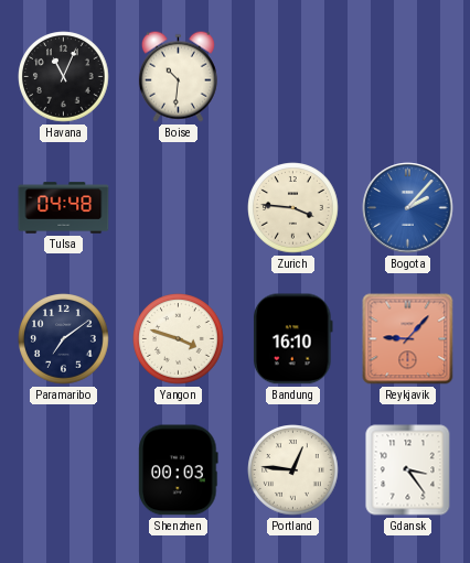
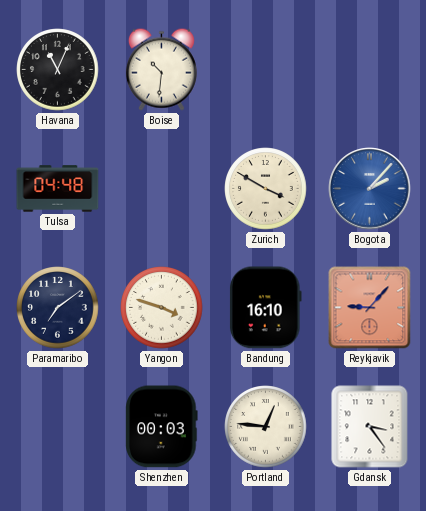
Zurich: 3:46 -> 3:50 (266, 189)
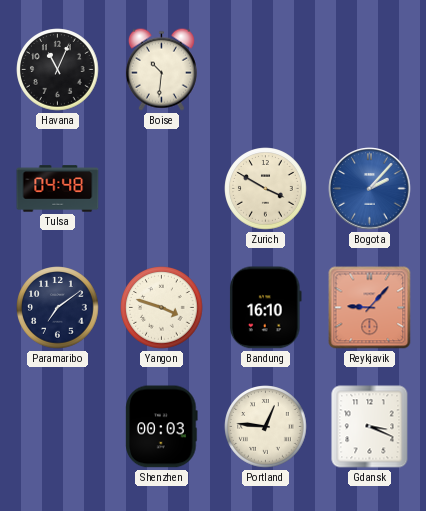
Gdansk: 3:24 -> 3:19 (370, 427)
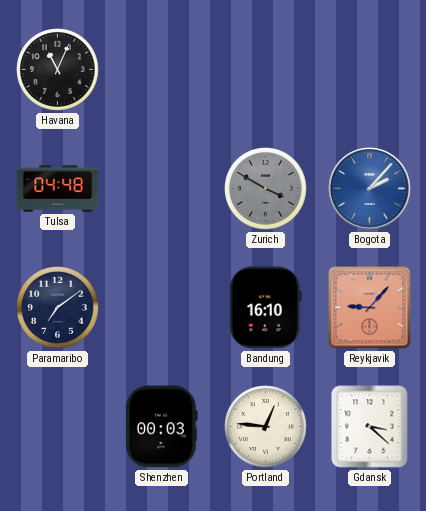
Boise: 10:31 -> none (161, 69)
Zurich dial: cream -> grey (266, 189)
Yangon: 3:48 -> none (162, 308)
Gdansk: 3:19 -> 3:22 (370, 427)
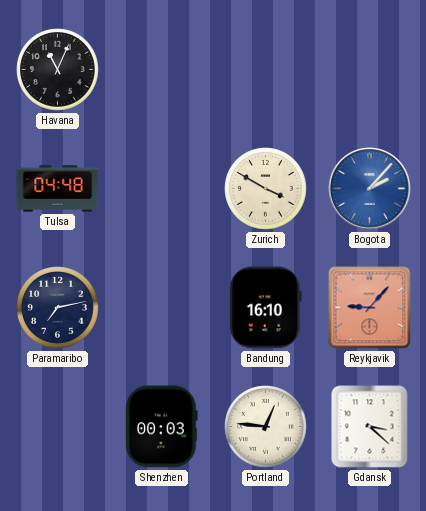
Zurich dial: grey -> cream (266, 189)
Paramaribo: 7:09 -> 7:13 (58, 308)
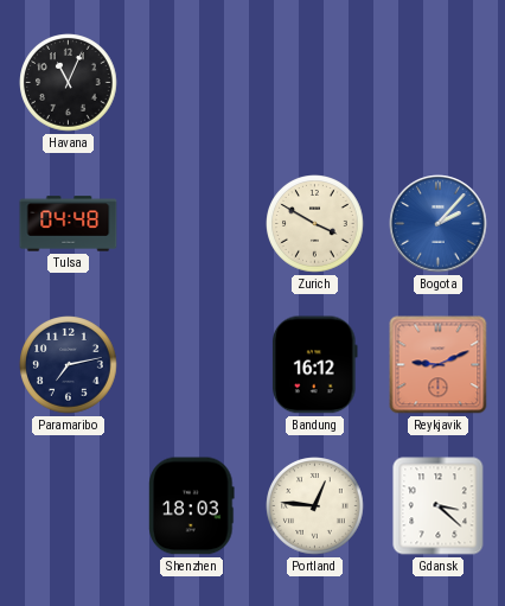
Bandung: 16:10 -> 16:12 (315, 365)
Reykjavik: 9:07 -> 9:11 (439, 365)
Shenzhen: 00:03 -> 18:03 (192, 506)
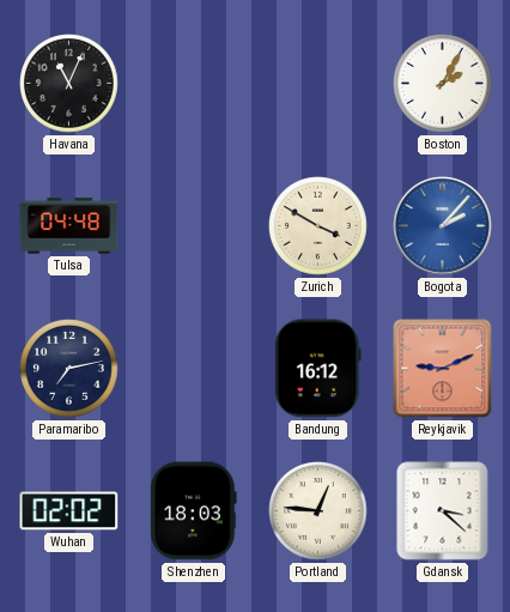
Boston: none -> 2:05 (443, 84)
Wuhan: none -> 02:02 (69, 511)
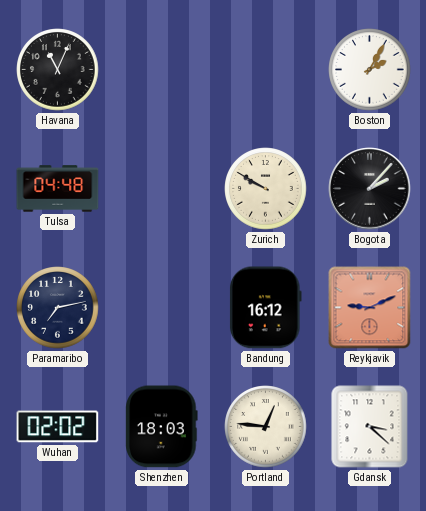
Zurich: 3:50 -> 9:50 (266, 189)
Bogota dial: blue -> black (370, 189)
